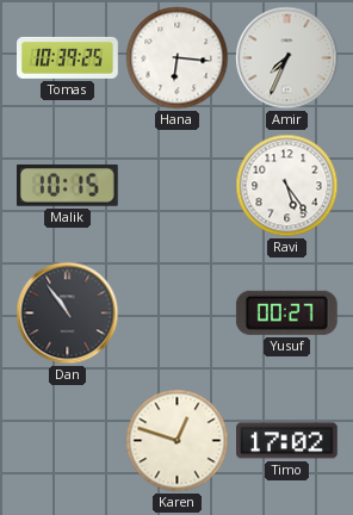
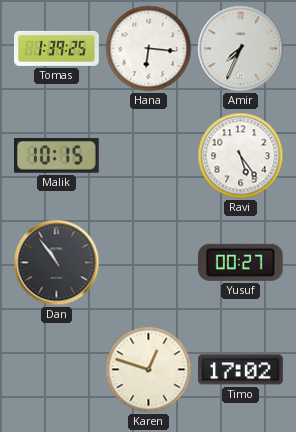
Tomas: 10:39 -> 1:39 (57, 48)
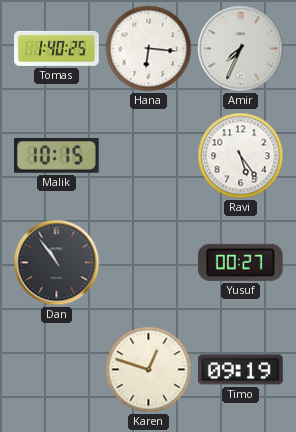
Tomas: 1:39 -> 1:40 (57, 48)
Timo: 17:02 -> 09:19 (241, 370)
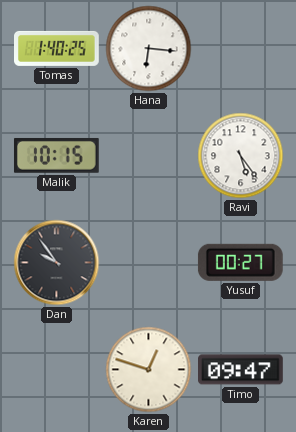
Amir: 7:34 -> none (241, 49)
Dan: 10:54 -> 9:54 (57, 263)
Timo: 09:19 -> 09:47 (241, 370)
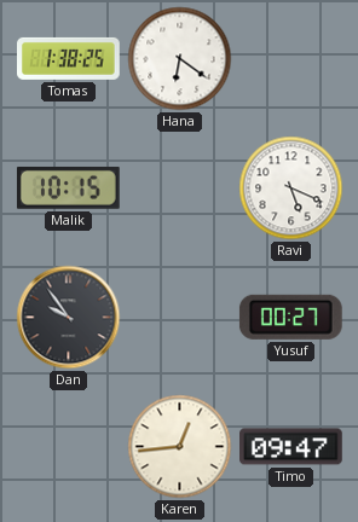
Tomas: 1:40 -> 1:38 (69, 58)
Hana: 6:16 -> 6:21 (180, 59)
Ravi: 5:24 -> 5:19 (291, 188)
Karen: 12:48 -> 12:44 (180, 447)
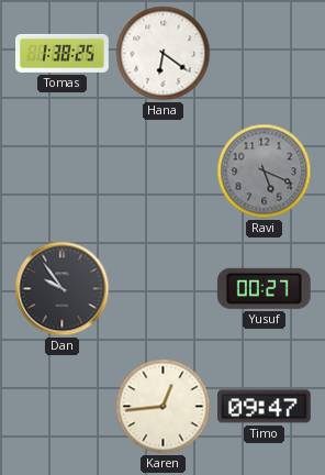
Malik: 10:15 -> none (68, 187)
Ravi dial: white -> grey (265, 172)
